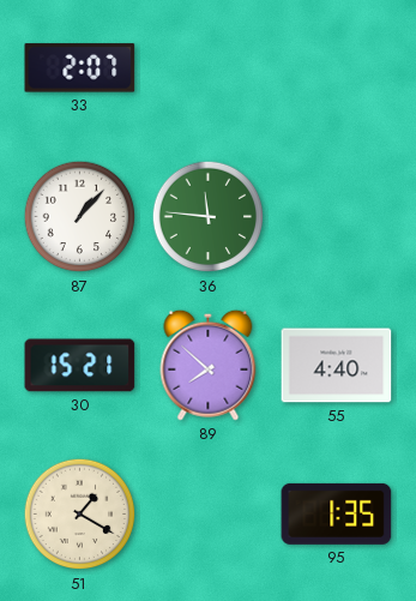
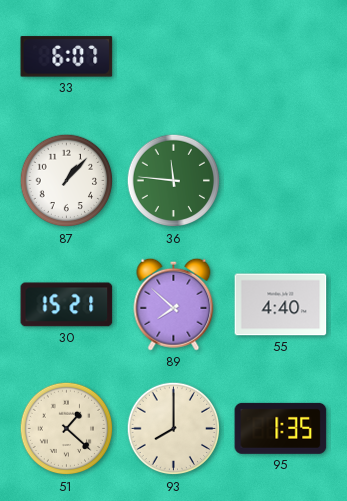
33: 2:07 -> 6:07 (67, 57)
51: 1:20 -> 1:22 (67, 429)
93: none -> 8:00 (174, 429)
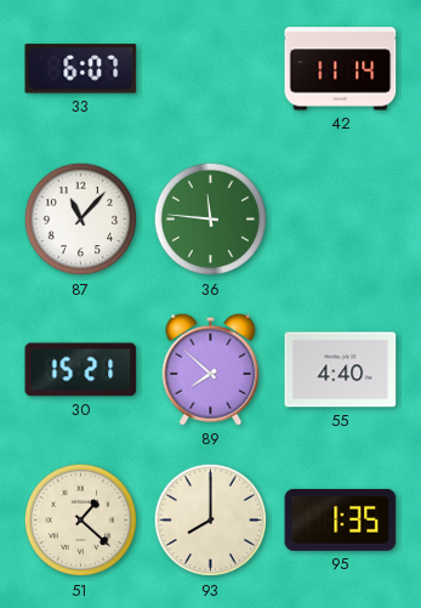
42: none -> 11:14 (341, 69)
87: 1:07 -> 11:07 (81, 220)
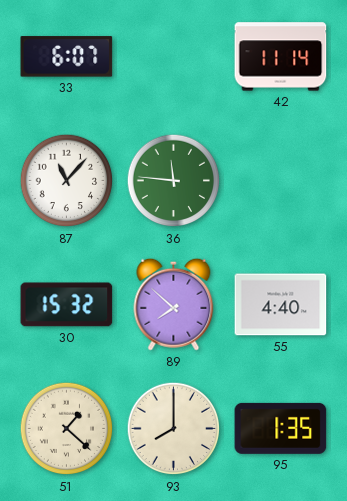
30: 15:21 -> 15:32 (67, 305)
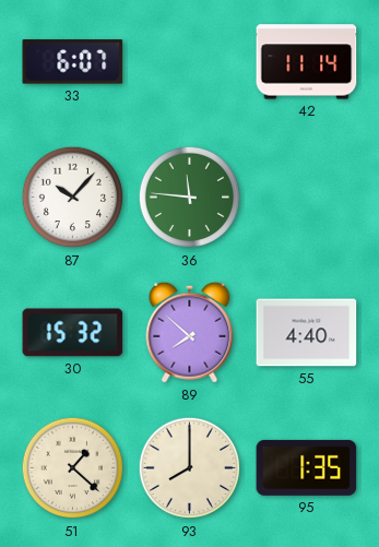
87: 11:07 -> 10:07 (73, 198)
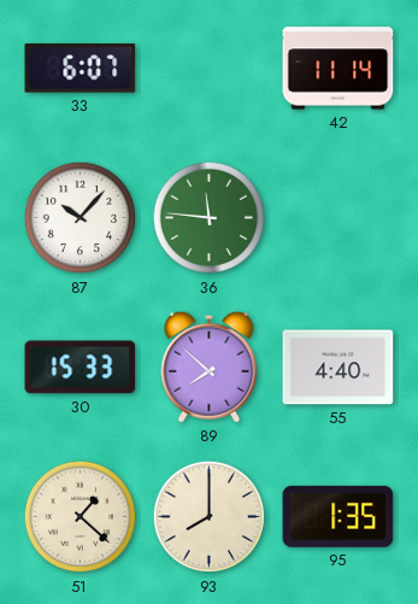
30: 15:32 -> 15:33 (81, 368)
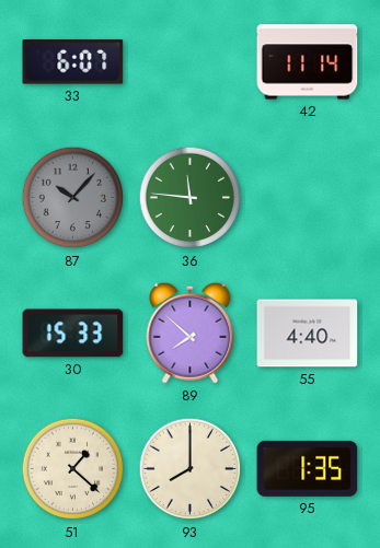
87 dial: white -> grey (73, 198)
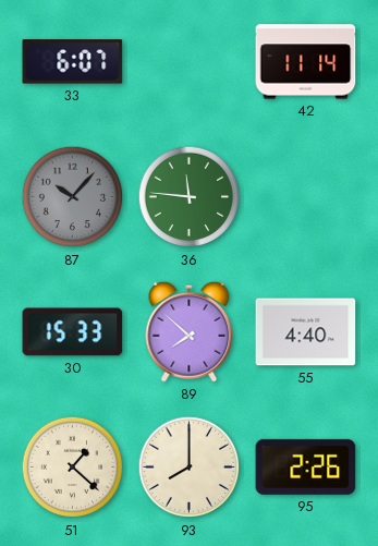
95: 1:35 -> 2:26 (306, 466)
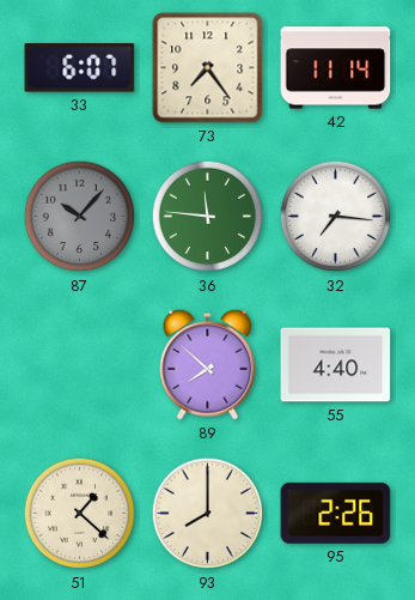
73: none -> 7:24 (208, 68)
32: none -> 7:16 (336, 217)
30: 15:33 -> none (73, 332)
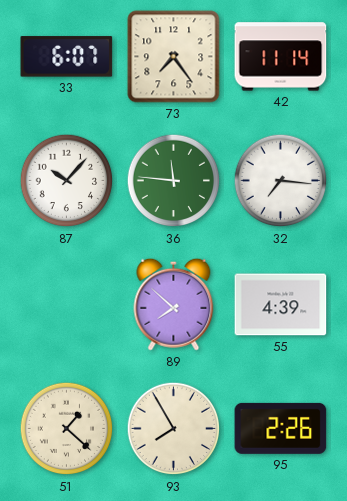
87 dial: grey -> white (67, 181)
55: 4:40 -> 4:39 (281, 305)
93: 8:00 -> 7:55 (174, 429)
